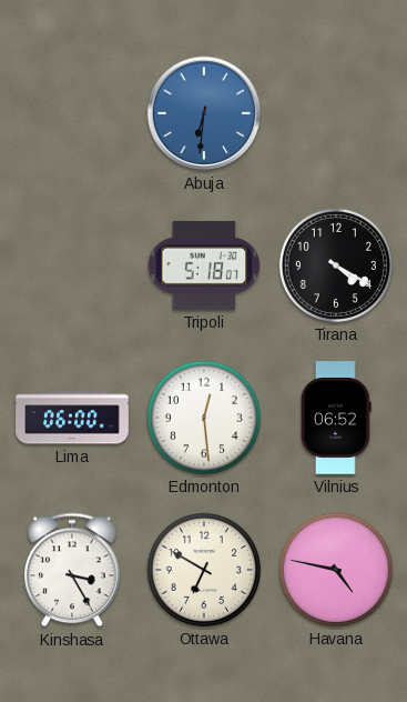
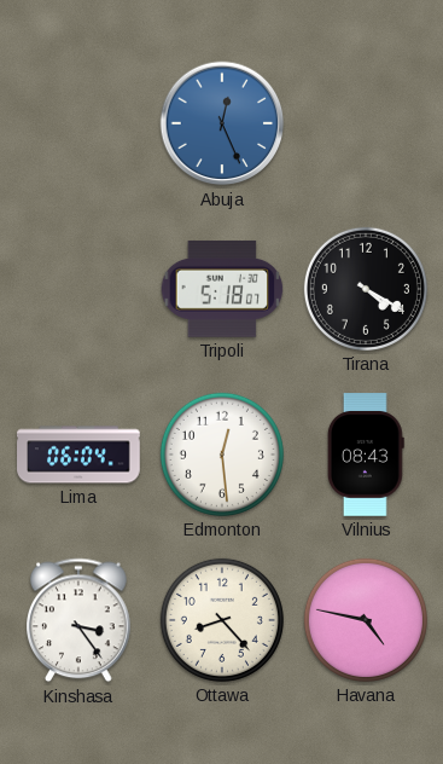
Abuja: 6:31 -> 12:26 (222, 123)
Lima: 06:00 -> 06:04 (78, 455)
Vilnius: 06:52 -> 08:43 (366, 455)
Kinshasa: 3:25 -> 3:24 (80, 620)
Ottawa: 6:50 -> 8:23 (222, 620)
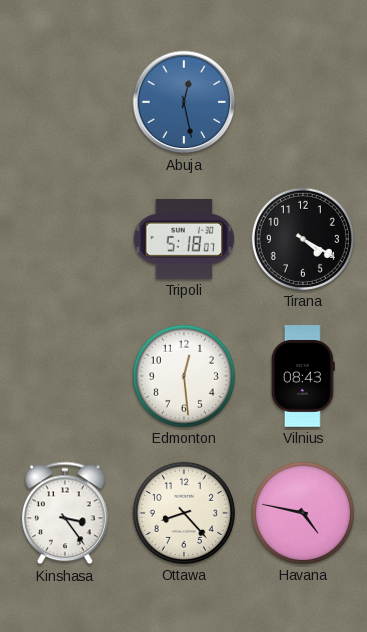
Abuja: 12:26 -> 12:28 (184, 102)
Lima: 06:04 -> none (78, 455)
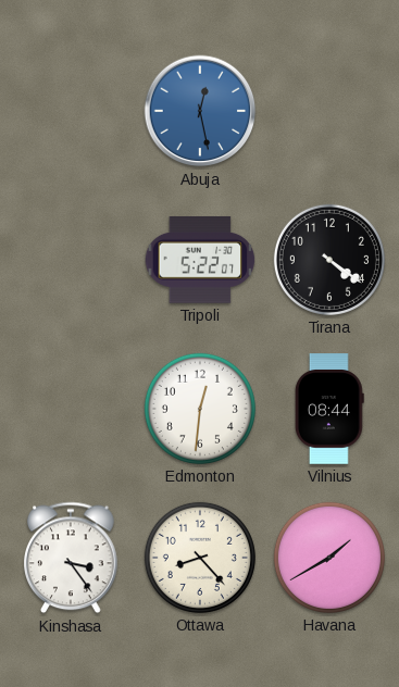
Tripoli: 5:18 -> 5:22 (200, 260)
Tirana: 4:20 -> 4:21 (329, 260)
Edmonton: 12:29 -> 12:31 (200, 409)
Vilnius: 08:43 -> 08:44 (329, 409)
Havana: 4:47 -> 1:40 (329, 558)
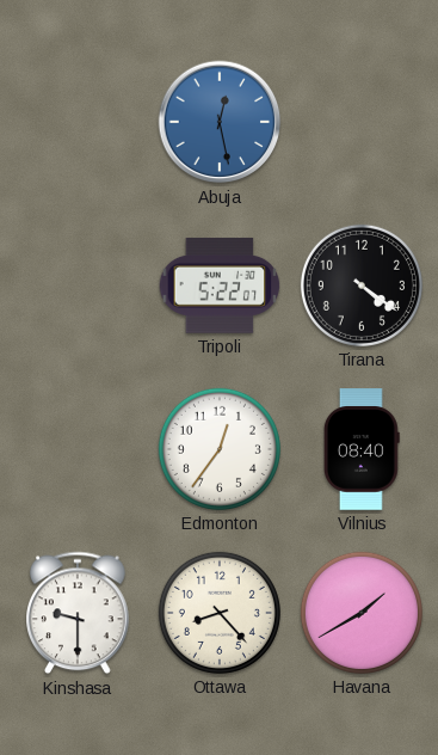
Edmonton: 12:31 -> 12:36 (220, 449)
Vilnius: 08:44 -> 08:40 (362, 449)
Kinshasa: 3:24 -> 9:30 (79, 613)
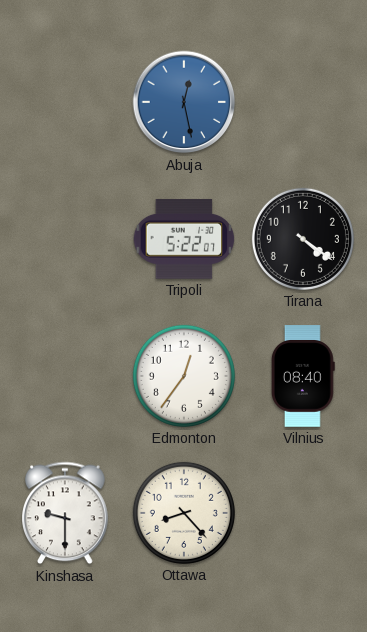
Havana: 1:40 -> none (362, 613)
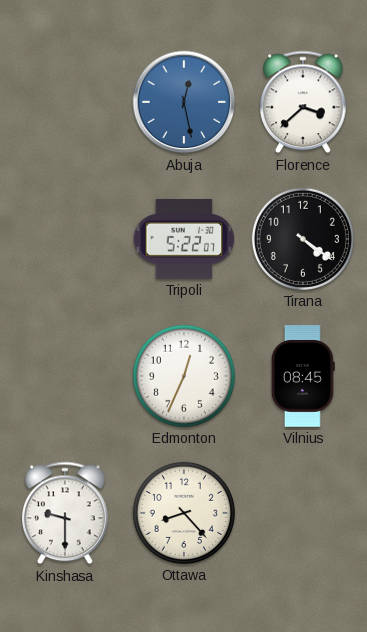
Florence: none -> 3:38 (304, 102)
Edmonton: 12:36 -> 12:34 (184, 376)
Vilnius: 08:40 -> 08:45 (303, 376)
